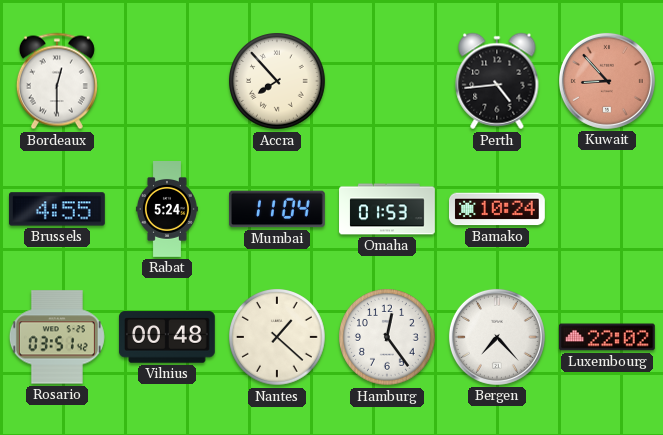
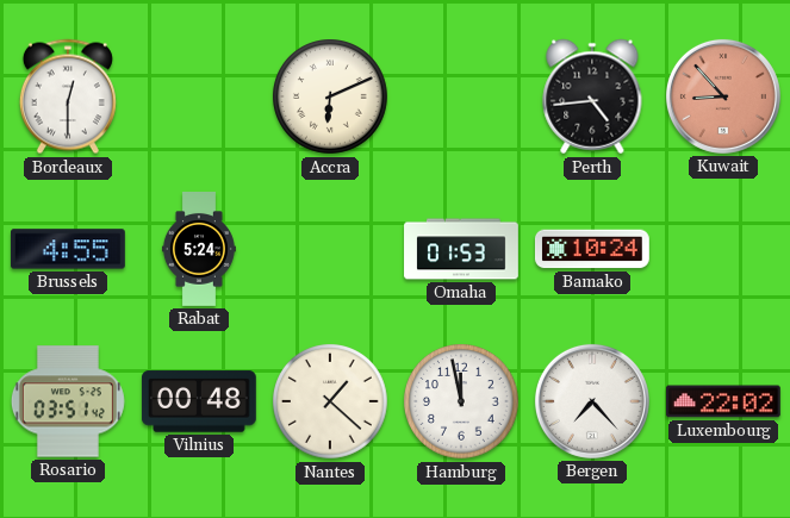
Accra: 7:53 -> 6:11 (331, 98)
Mumbai: 11:04 -> none (278, 209)
Hamburg: 12:24 -> 11:58 (462, 402)
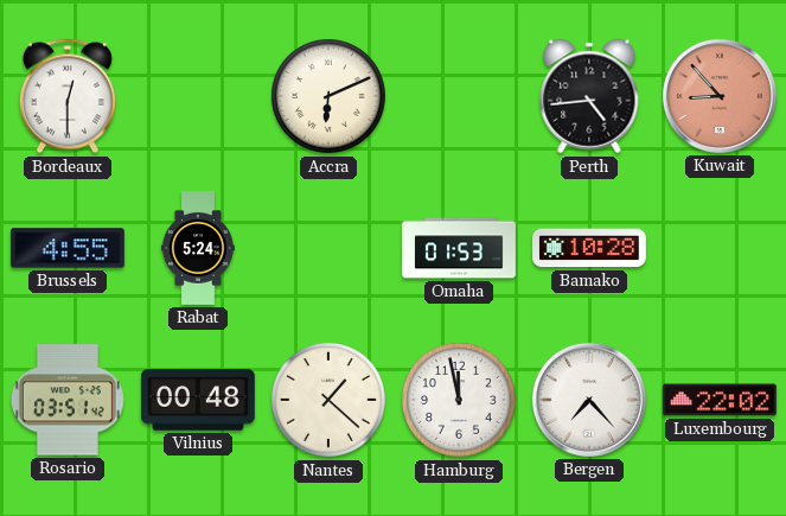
Bamako: 10:24 -> 10:28 (589, 248)
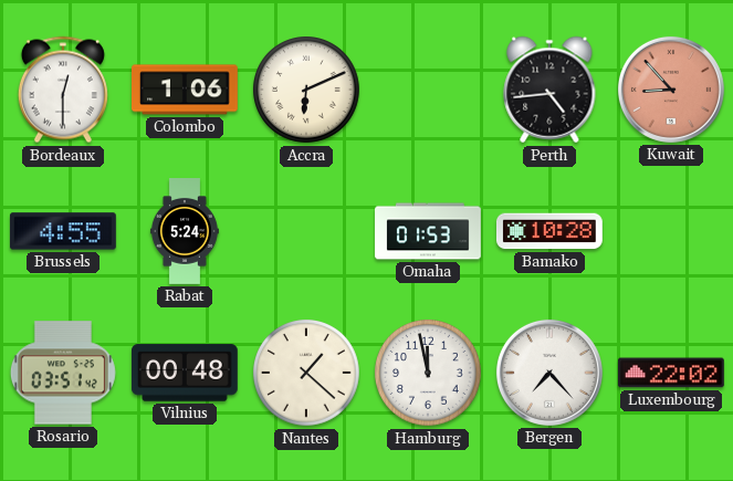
Colombo: none -> 1:06 (186, 90)
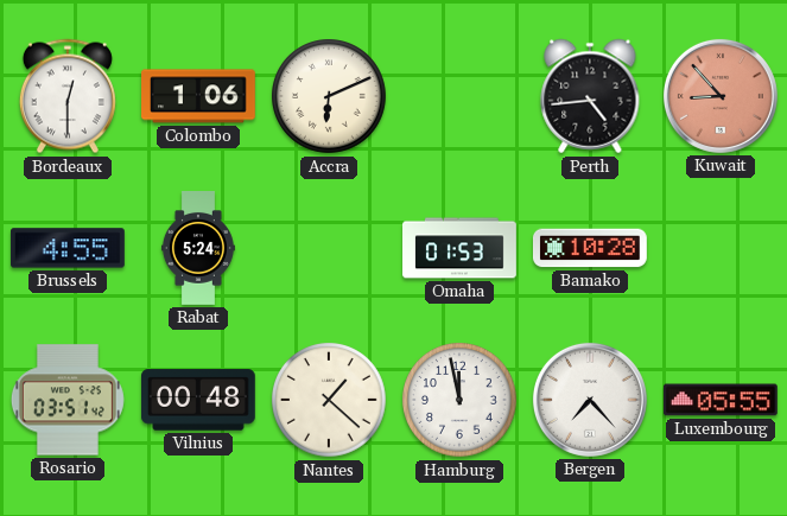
Luxembourg: 22:02 -> 05:55 (721, 400)
